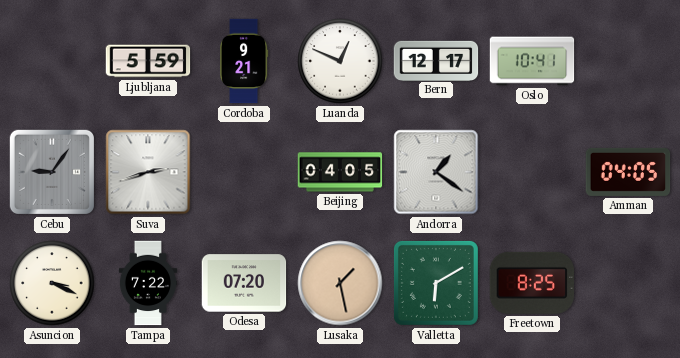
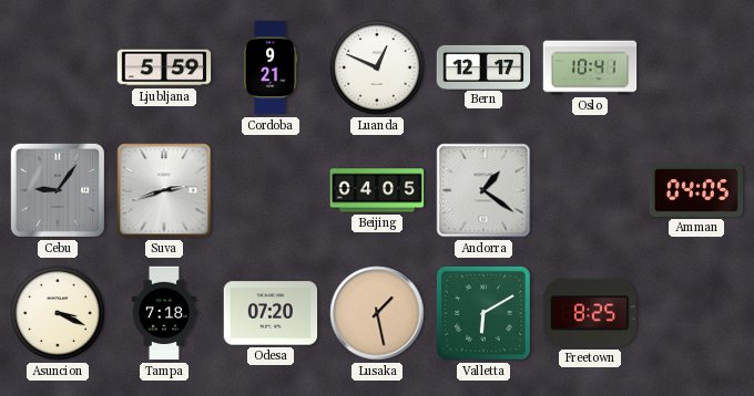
Tampa: 7:22 -> 7:18 (163, 313)
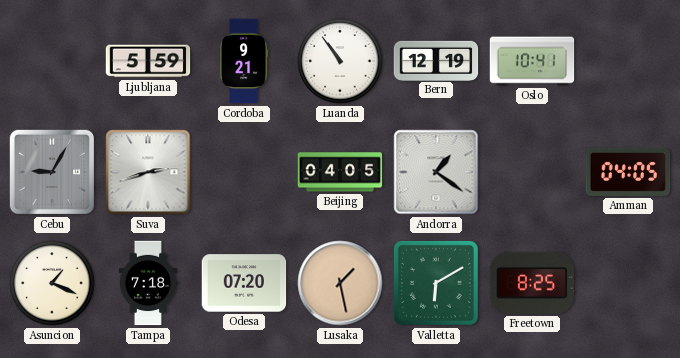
Luanda: 12:49 -> 10:54 (340, 61)
Bern: 12:17 -> 12:19 (436, 60)
Cebu: 9:06 -> 9:05 (52, 172)
Asuncion: 3:19 -> 1:19 (52, 283)
